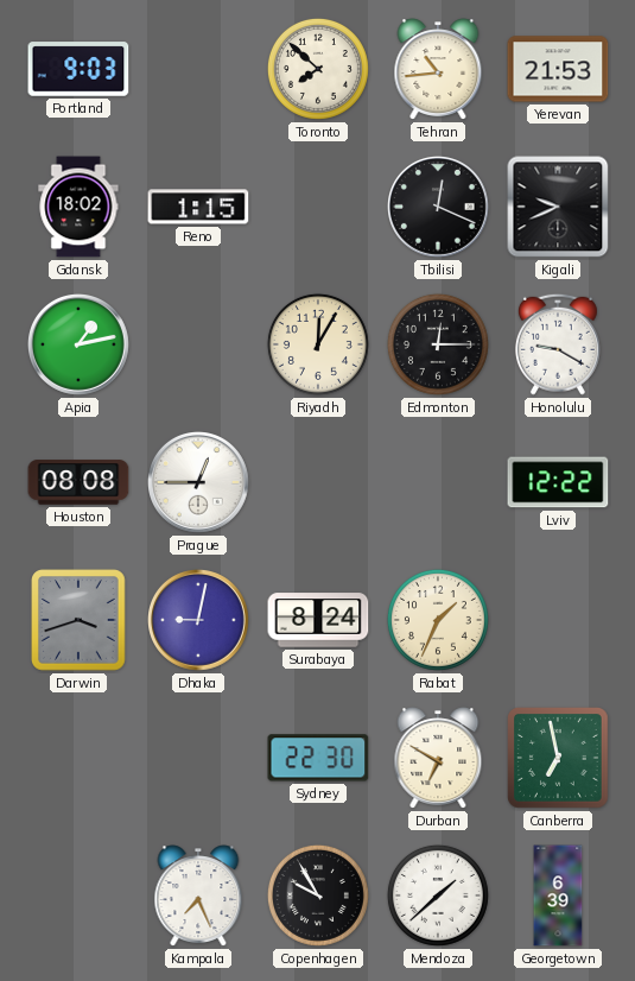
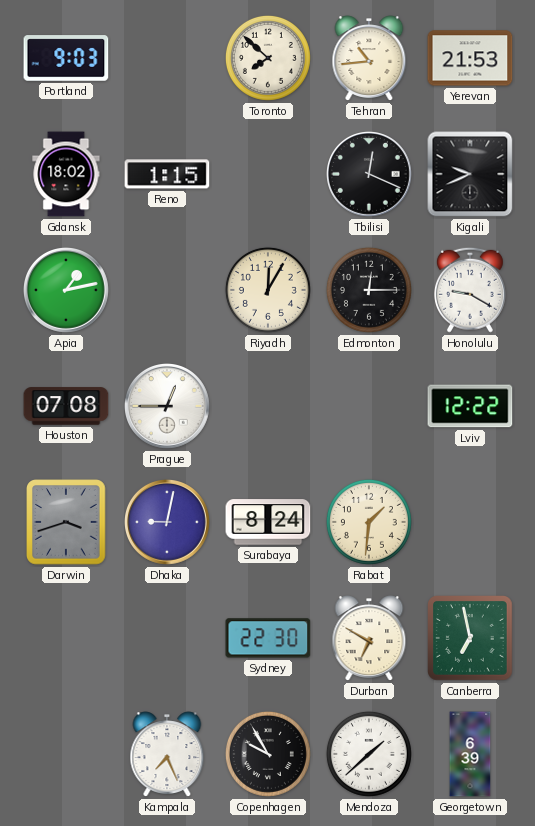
Houston: 08:08 -> 07:08 (66, 406)
Rabat: 1:34 -> 1:31 (369, 522)
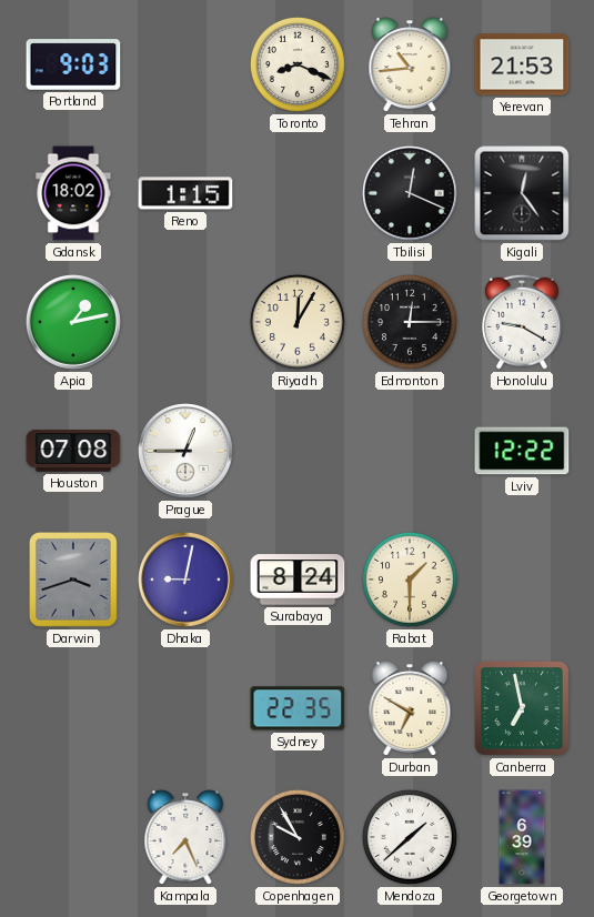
Toronto: 7:52 -> 8:19 (298, 64)
Kigali: 9:41 -> 12:24 (522, 193)
Rabat: 1:31 -> 1:30 (410, 580)
Sydney: 22:30 -> 22:35 (298, 708)
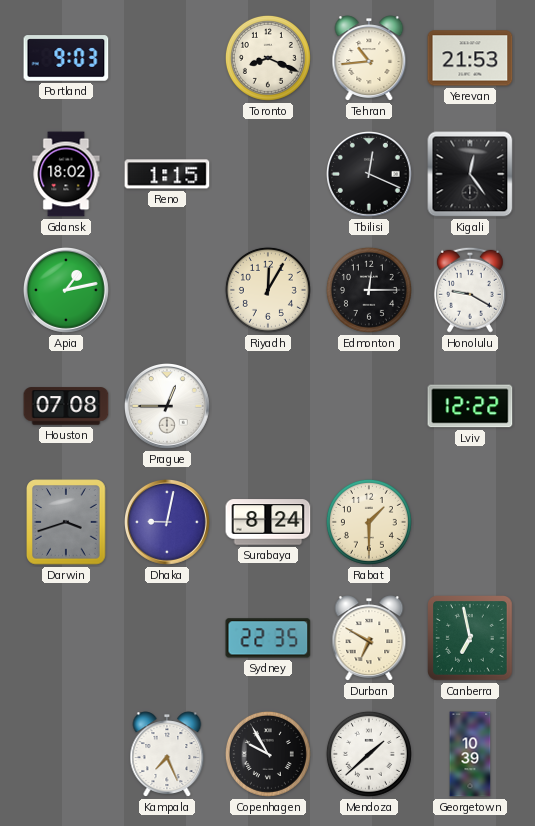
Georgetown: 6:39 -> 10:39 (470, 754)
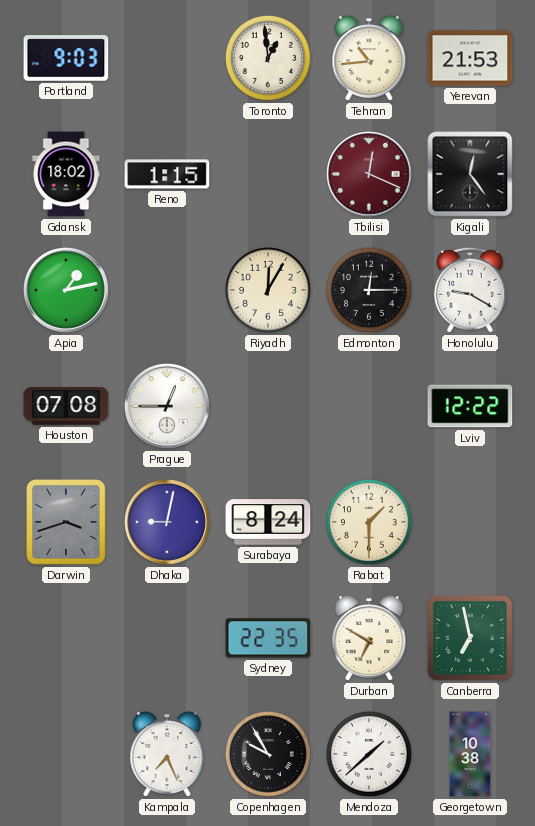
Toronto: 8:19 -> 12:59 (268, 58)
Tbilisi dial: black -> burgundy (370, 175)
Georgetown: 10:39 -> 10:38 (470, 754)
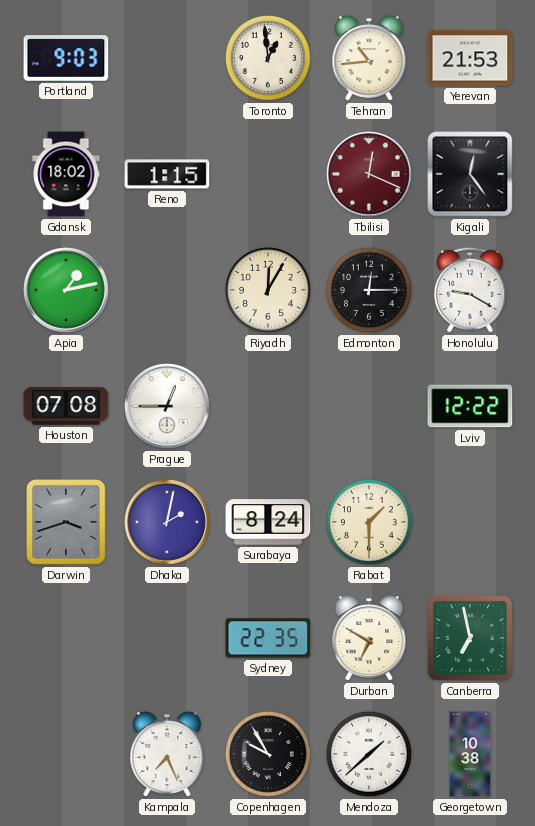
Dhaka: 9:02 -> 2:02 (168, 523)
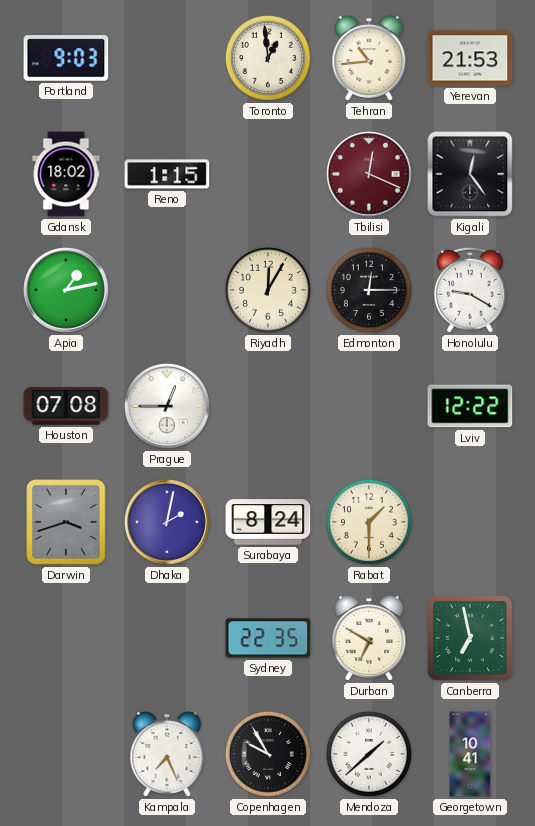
Georgetown: 10:38 -> 10:41 (470, 754)
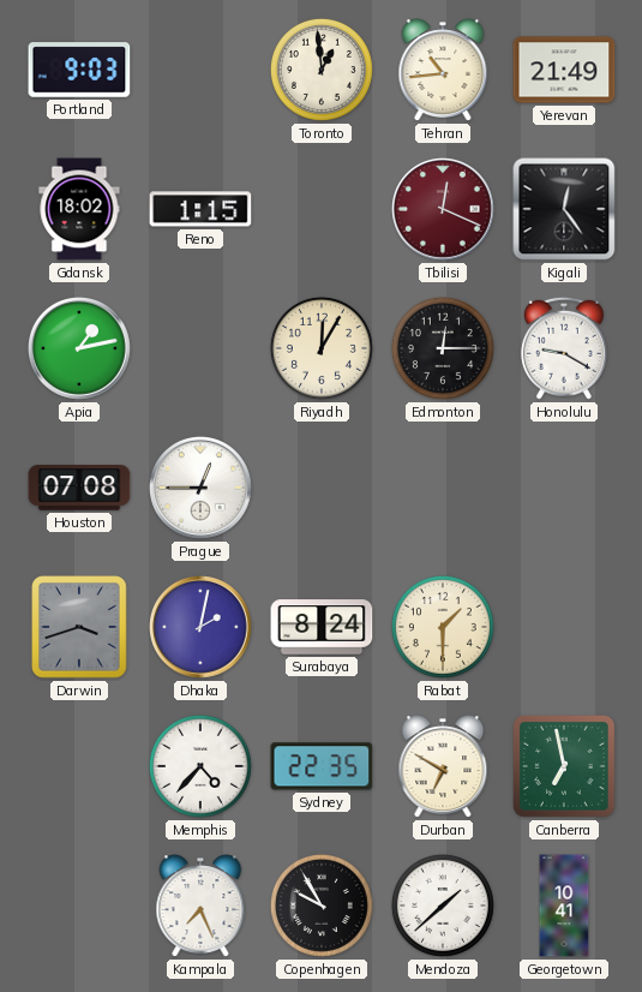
Yerevan: 21:53 -> 21:49 (564, 70)
Lviv: 12:22 -> none (470, 406)
Memphis: none -> 4:37 (200, 766)
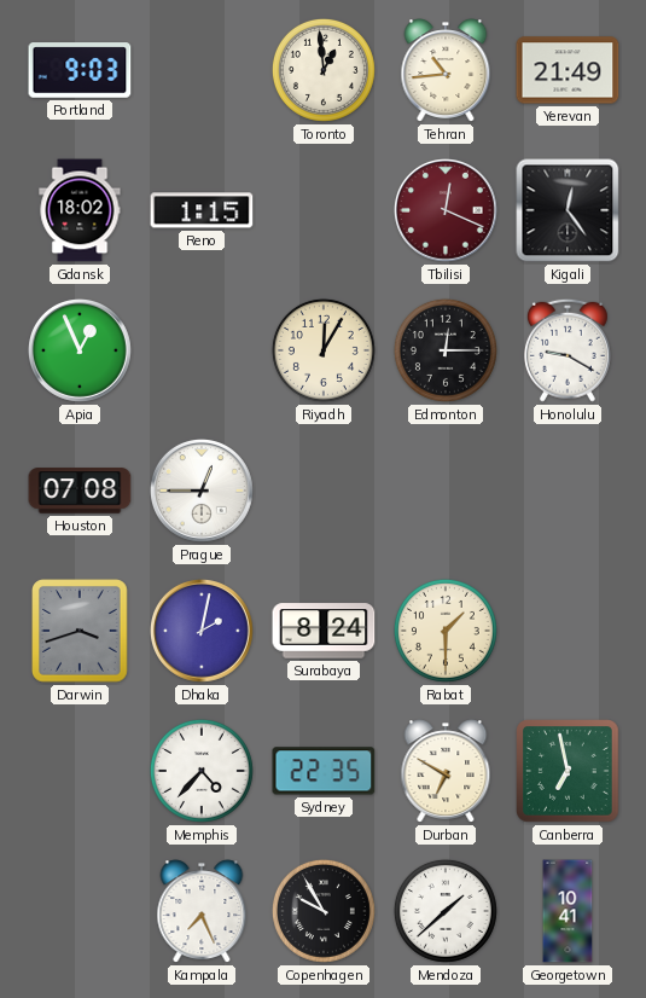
Apia: 1:13 -> 12:56 (81, 352)
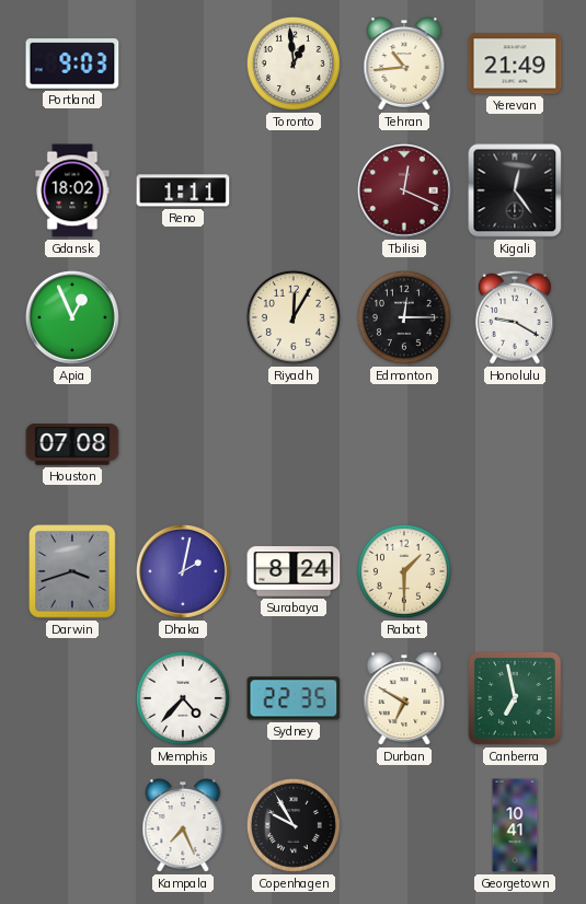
Reno: 1:15 -> 1:11 (183, 190)
Prague: 12:45 -> none (203, 492)
Mendoza: 1:38 -> none (446, 911)
